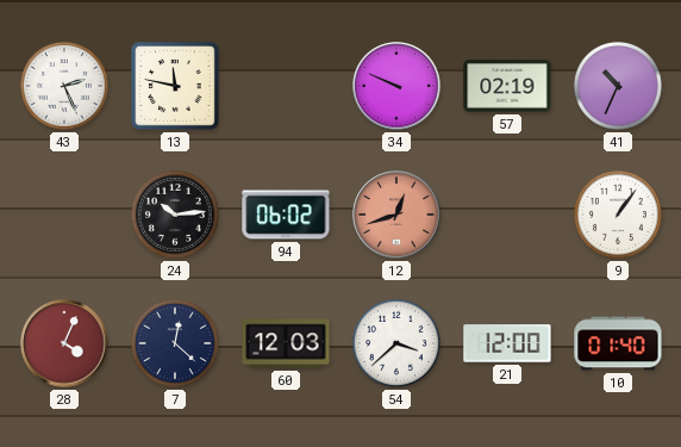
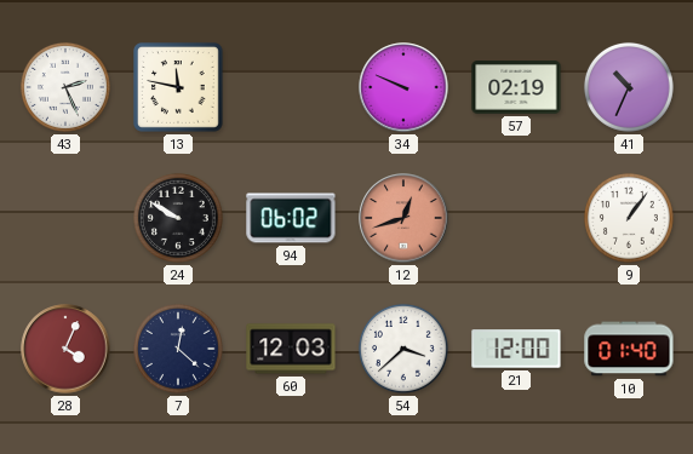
24: 10:14 -> 9:50 (178, 218)
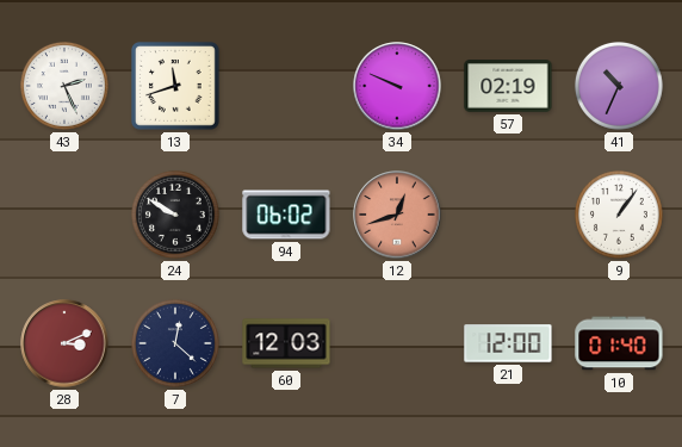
13: 11:47 -> 11:42 (176, 87)
28: 4:04 -> 3:11 (64, 343)
54: 3:38 -> none (403, 349)
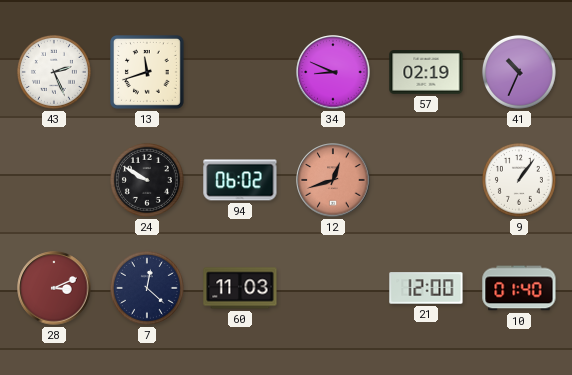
34: 9:49 -> 8:49 (333, 72)
60: 12:03 -> 11:03 (240, 288)
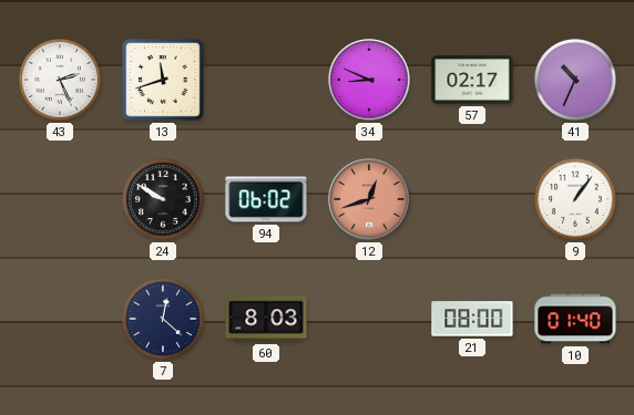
57: 02:19 -> 02:17 (472, 80)
28: 3:11 -> none (54, 288)
60: 11:03 -> 8:03 (266, 319)
21: 12:00 -> 08:00 (472, 319)
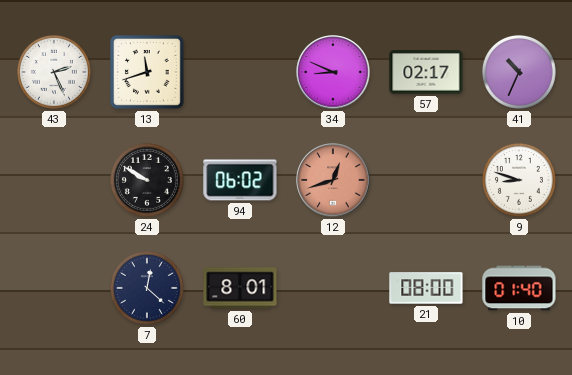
9: 1:06 -> 8:48 (519, 180)
60: 8:03 -> 8:01 (240, 288)
